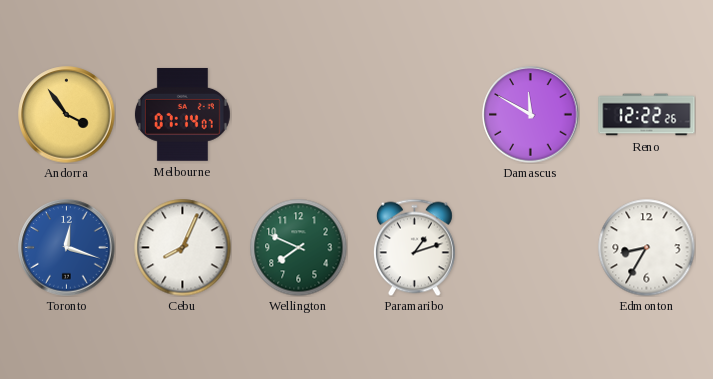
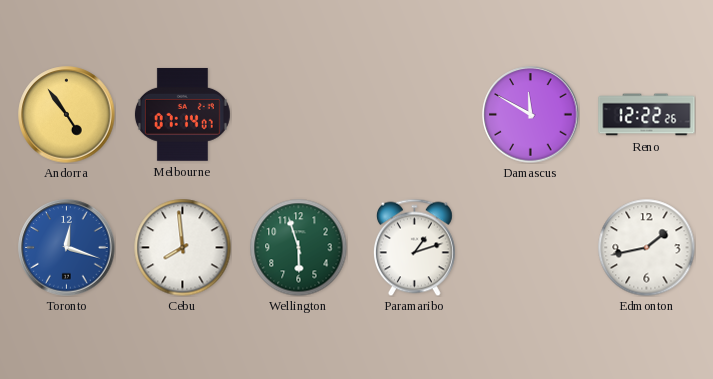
Andorra: 3:54 -> 4:54 (67, 115)
Cebu: 8:04 -> 7:59 (182, 247)
Wellington: 7:49 -> 5:57 (298, 247)
Edmonton: 8:35 -> 1:43 (646, 247)
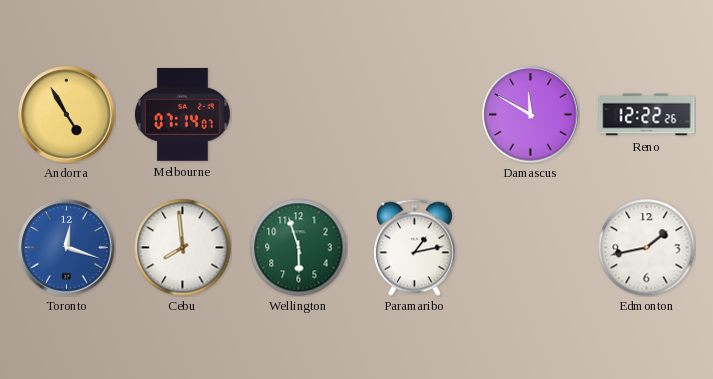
Andorra: 4:54 -> 4:55 (67, 115)
Paramaribo: 1:12 -> 1:13 (414, 247)
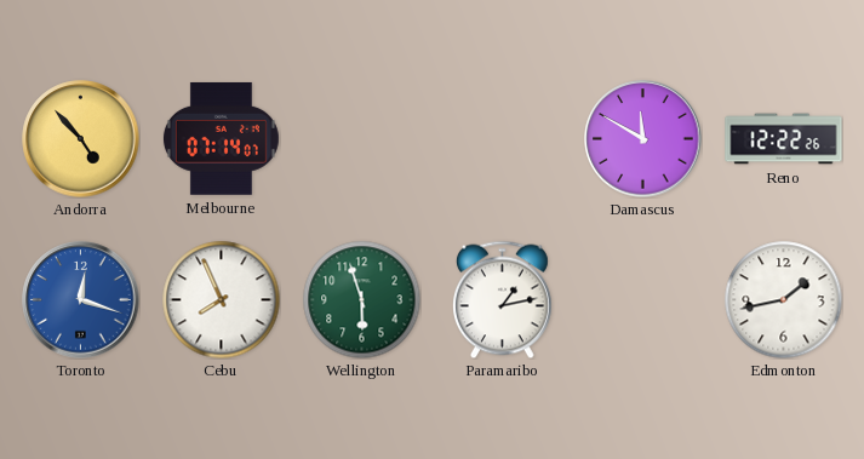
Andorra: 4:55 -> 4:53 (81, 139)
Cebu: 7:59 -> 7:56 (221, 299)
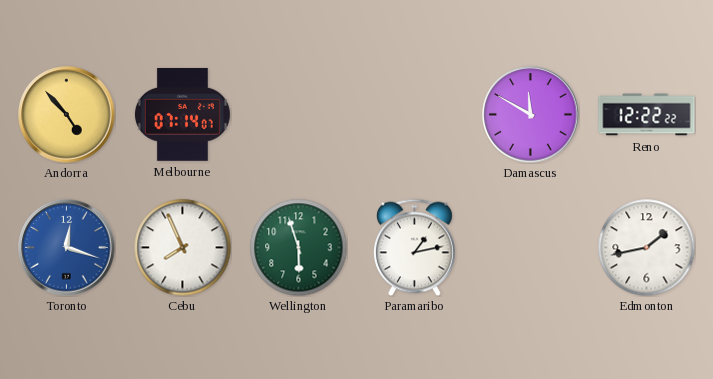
Reno: 12:22:26 -> 12:22:22 (647, 115)
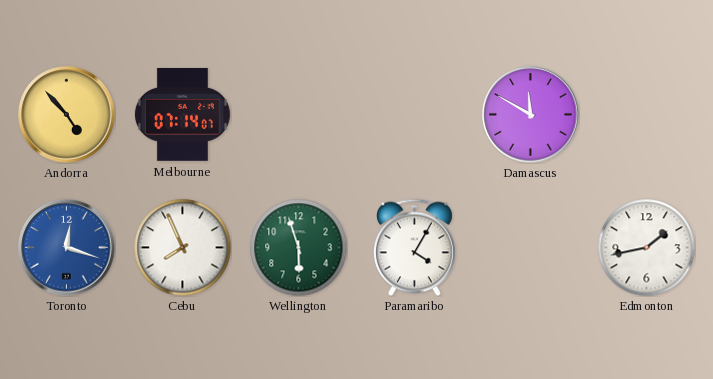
Reno: 12:22 -> none (647, 115)
Paramaribo: 1:13 -> 4:05 (414, 247)
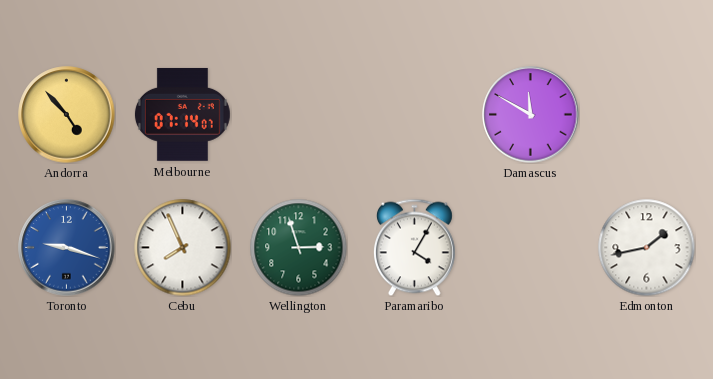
Toronto: 12:18 -> 9:18 (67, 248)
Wellington: 5:57 -> 2:57 (298, 247)
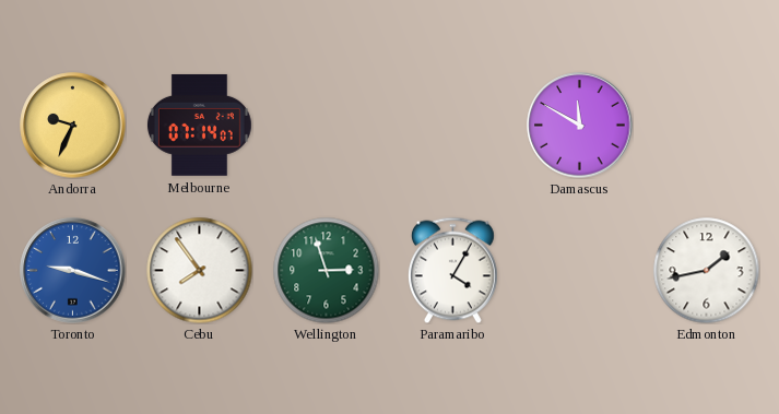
Andorra: 4:53 -> 9:34 (73, 126)
Cebu: 7:56 -> 7:54 (199, 270)
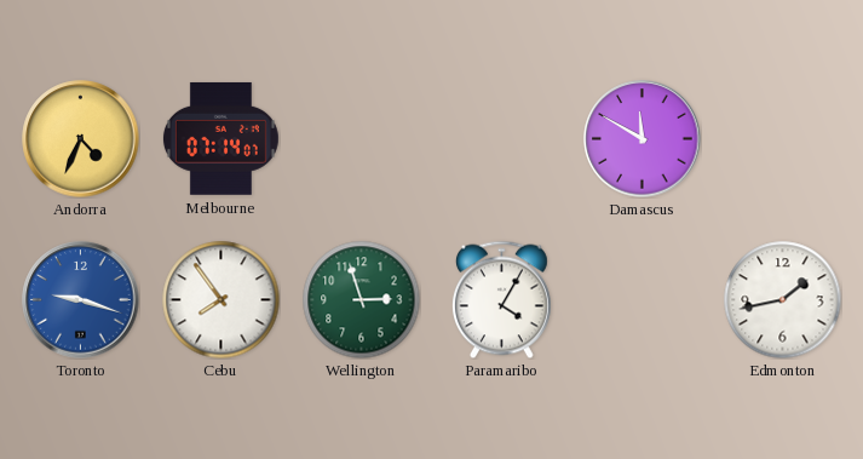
Andorra: 9:34 -> 4:34 (81, 139)
